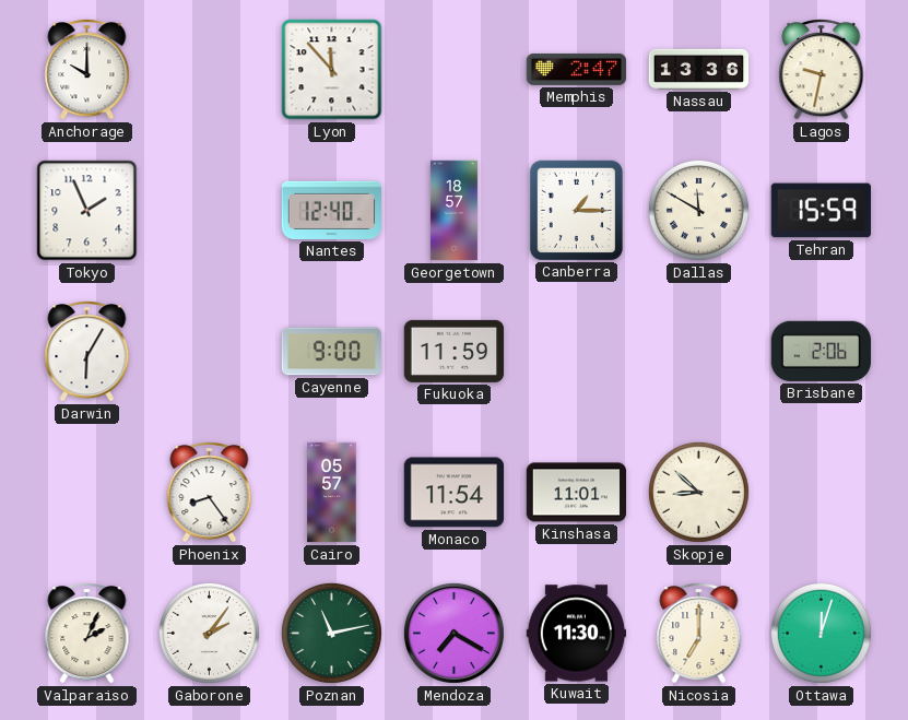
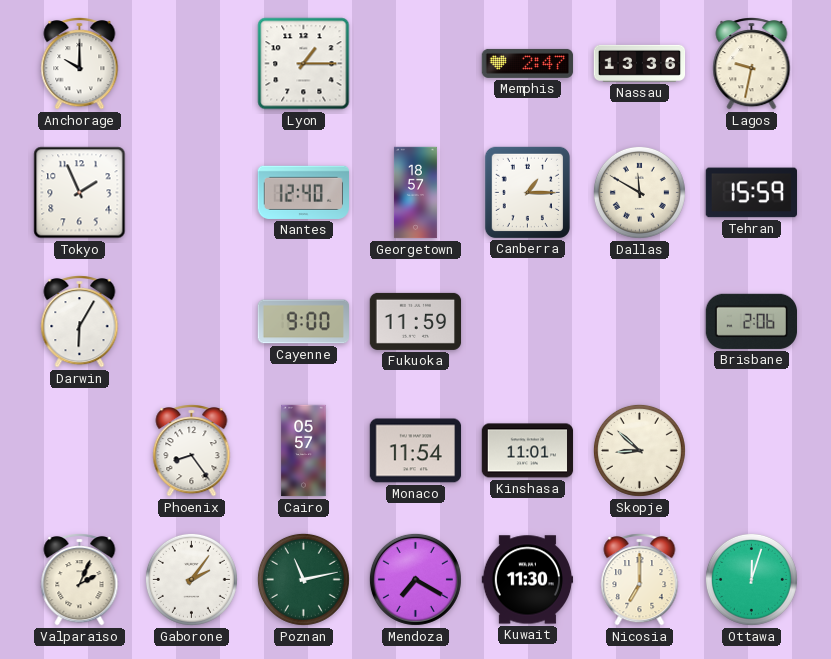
Lyon: 11:53 -> 1:15 (304, 64)
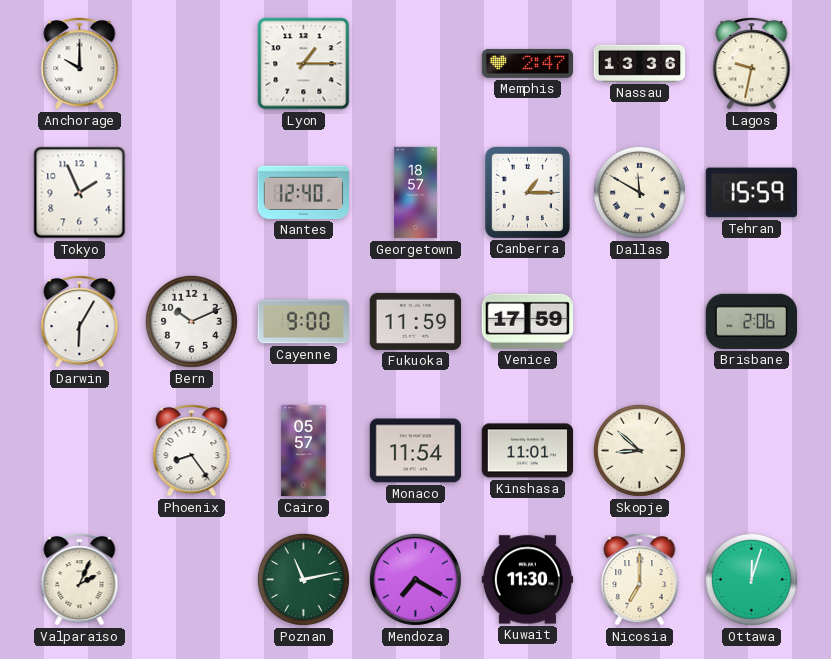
Bern: none -> 10:11 (191, 321)
Venice: none -> 17:59 (527, 321)
Gaborone: 2:06 -> none (191, 579)
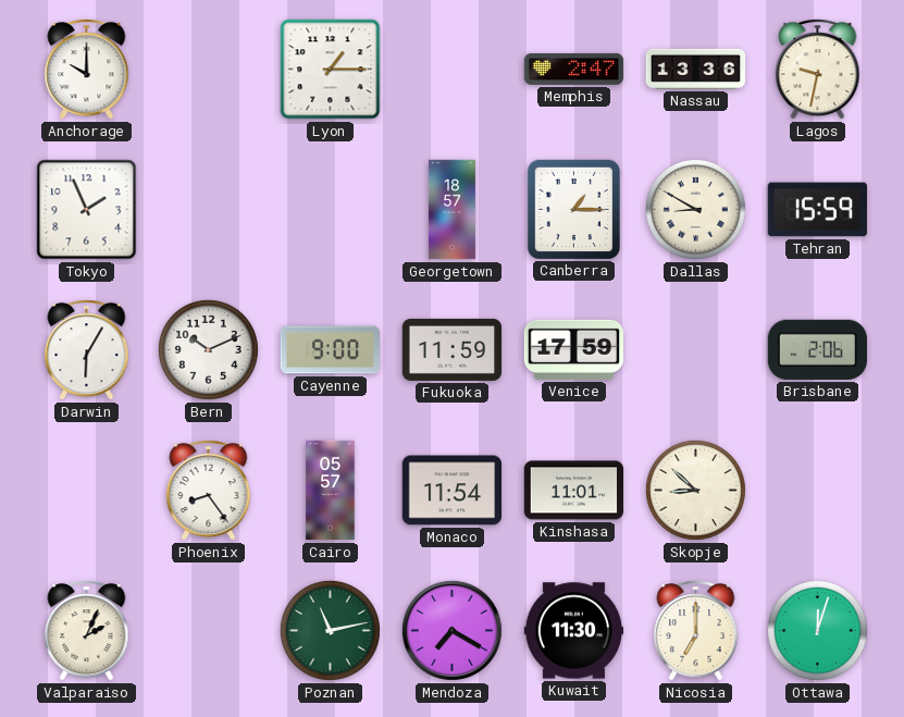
Nantes: 12:40 -> none (303, 192)
Dallas: 11:50 -> 8:50 (695, 209)
